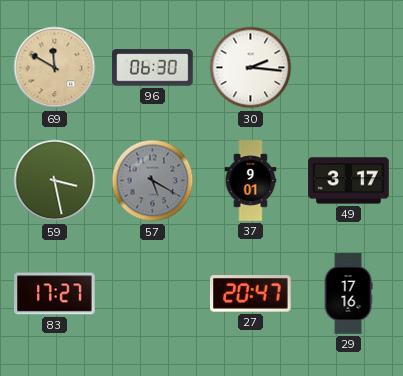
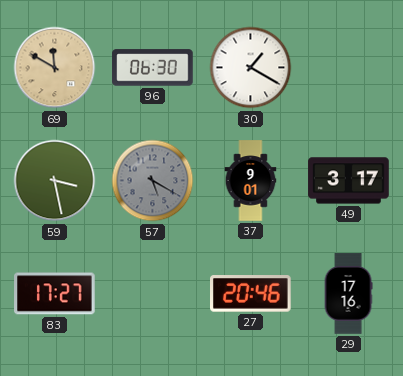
30: 2:16 -> 1:20 (251, 68)
27: 20:47 -> 20:46 (251, 294)
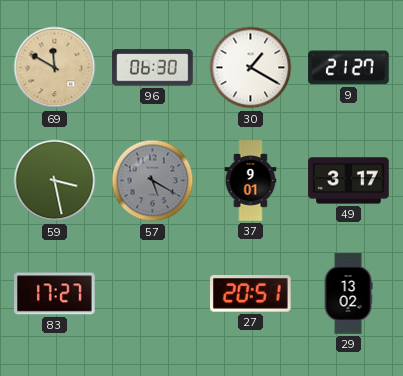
9: none -> 21:27 (349, 68)
27: 20:46 -> 20:51 (251, 294)
29: 17:16 -> 13:02 (348, 294)
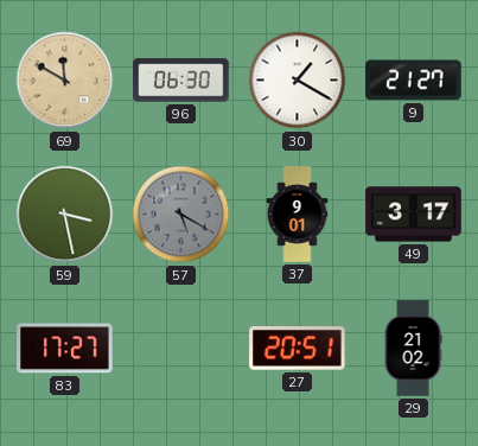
29: 13:02 -> 21:02 (413, 349)
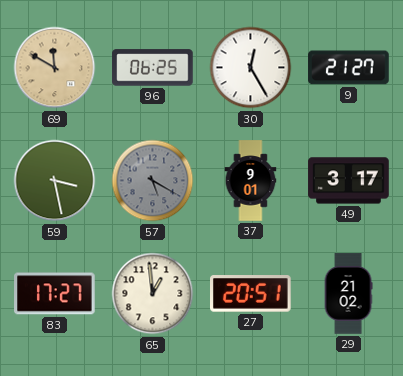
96: 06:30 -> 06:25 (153, 68)
30: 1:20 -> 12:25 (251, 68)
65: none -> 12:59 (153, 294)
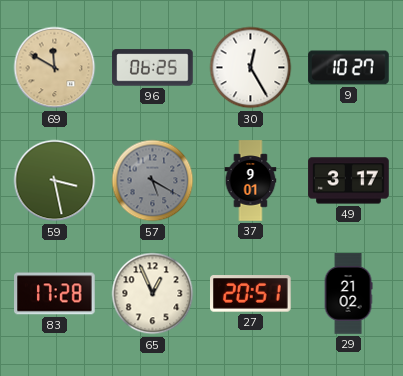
9: 21:27 -> 10:27 (349, 68)
83: 17:27 -> 17:28 (55, 294)
65: 12:59 -> 12:56 (153, 294)
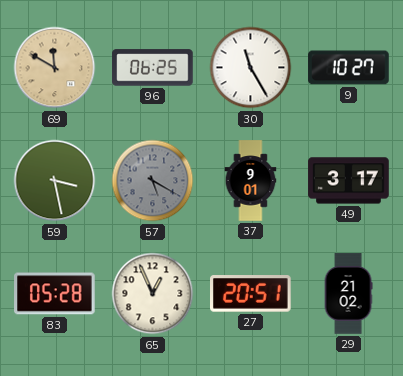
30: 12:25 -> 11:25 (251, 68)
83: 17:28 -> 05:28 (55, 294)
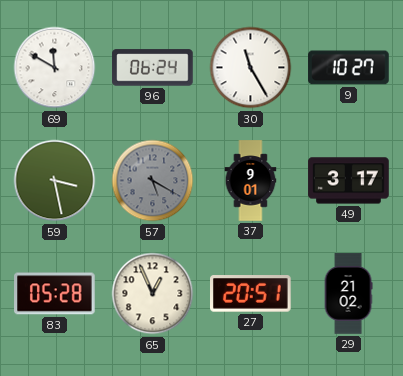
69 dial: champagne -> white (55, 68)
96: 06:25 -> 06:24 (153, 68)
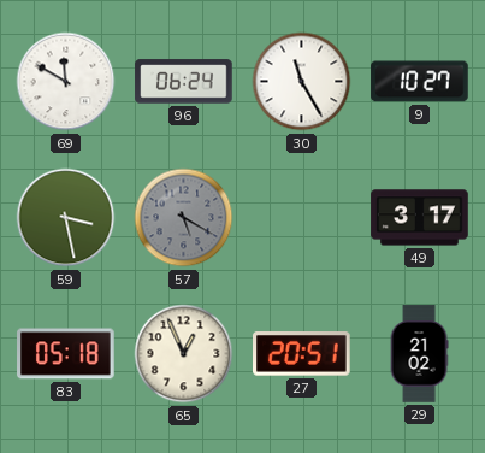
37: 9:01 -> none (251, 181)
83: 05:28 -> 05:18 (66, 354)
